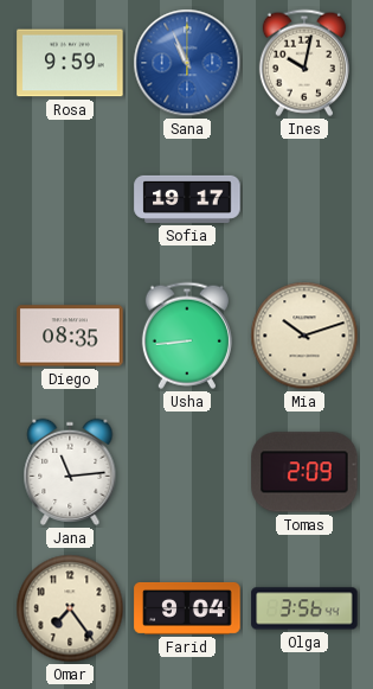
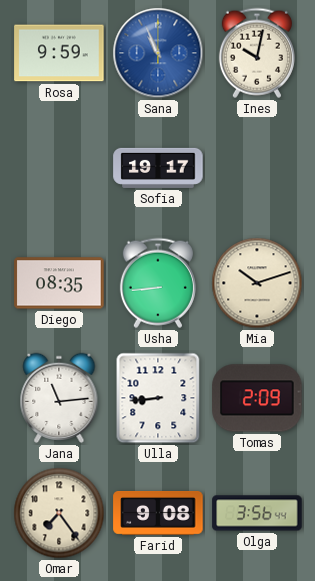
Ulla: none -> 8:44 (158, 398)
Farid: 9:04 -> 9:08 (158, 513)
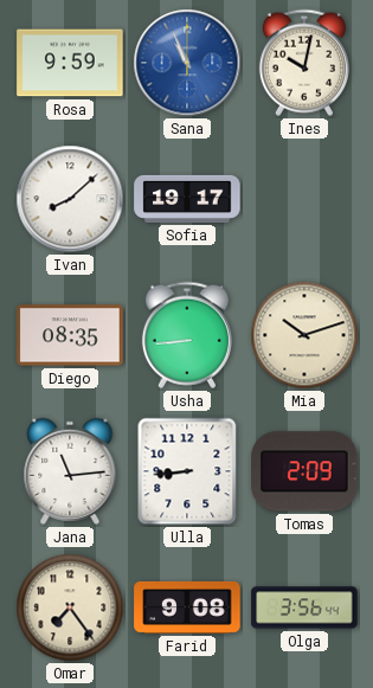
Ivan: none -> 8:08 (70, 199)
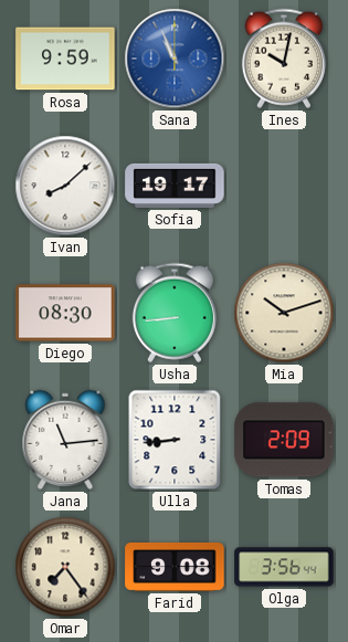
Diego: 08:35 -> 08:30 (65, 313)
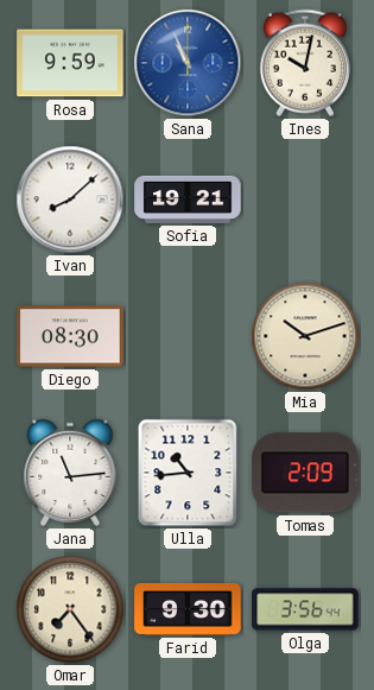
Sofia: 19:17 -> 19:21 (188, 200)
Usha: 8:44 -> none (175, 313)
Ulla: 8:44 -> 10:44 (188, 473)
Farid: 9:08 -> 9:30 (188, 609)
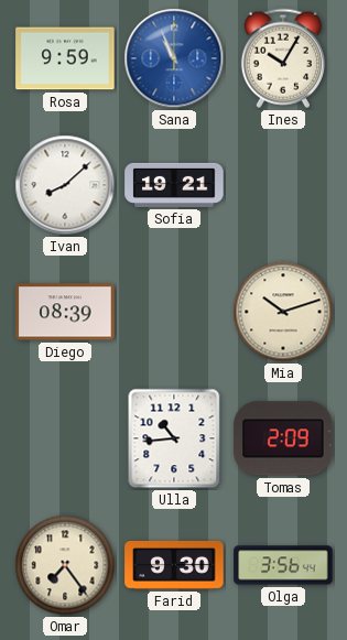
Ines: 10:02 -> 10:05 (283, 58)
Diego: 08:30 -> 08:39 (65, 312)
Jana: 11:14 -> none (70, 473)
